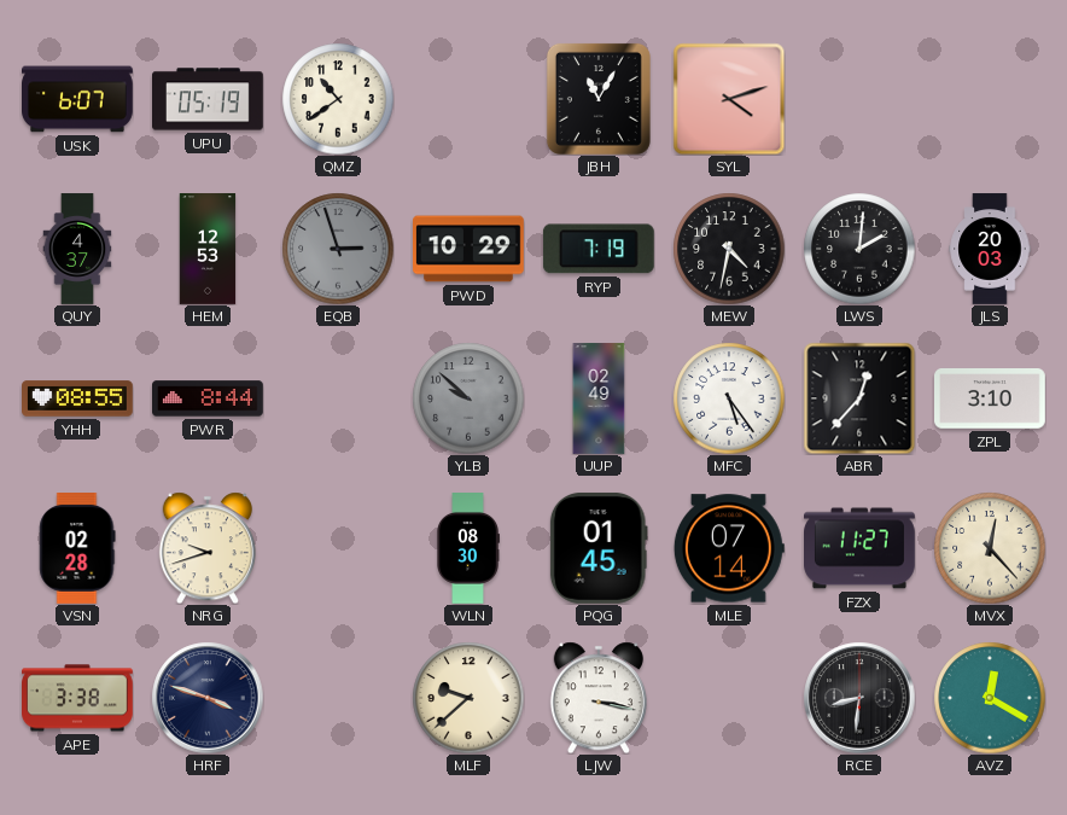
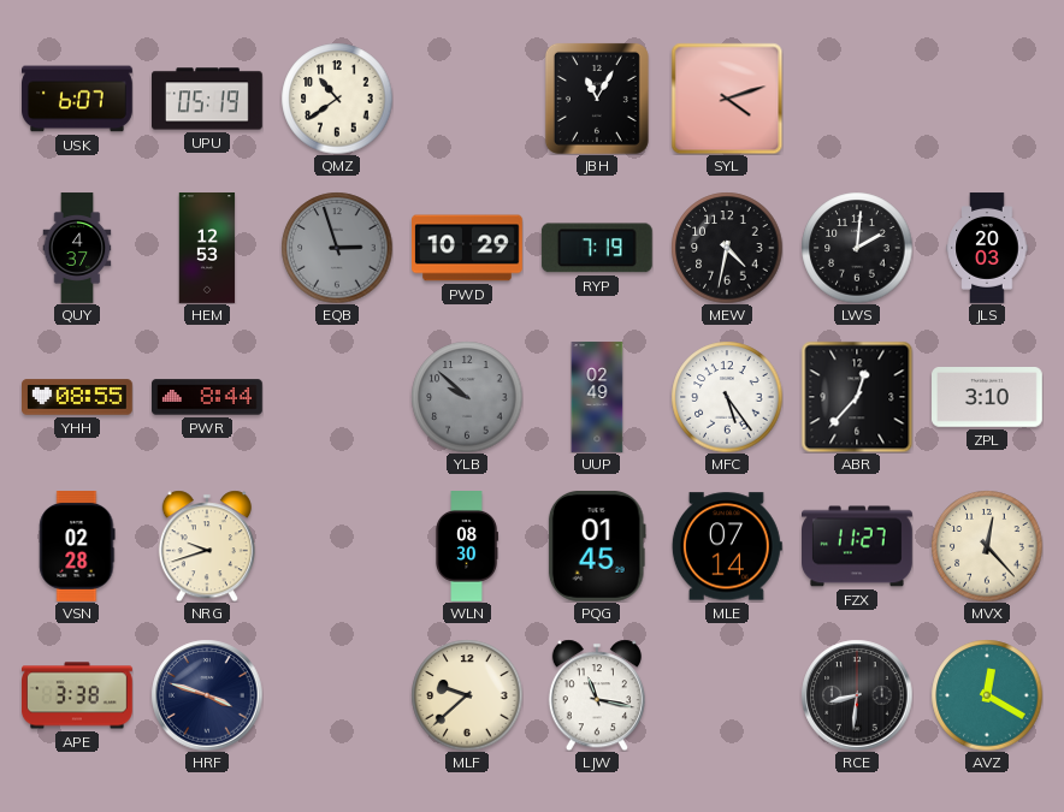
LJW: 3:17 -> 11:17 (597, 695)
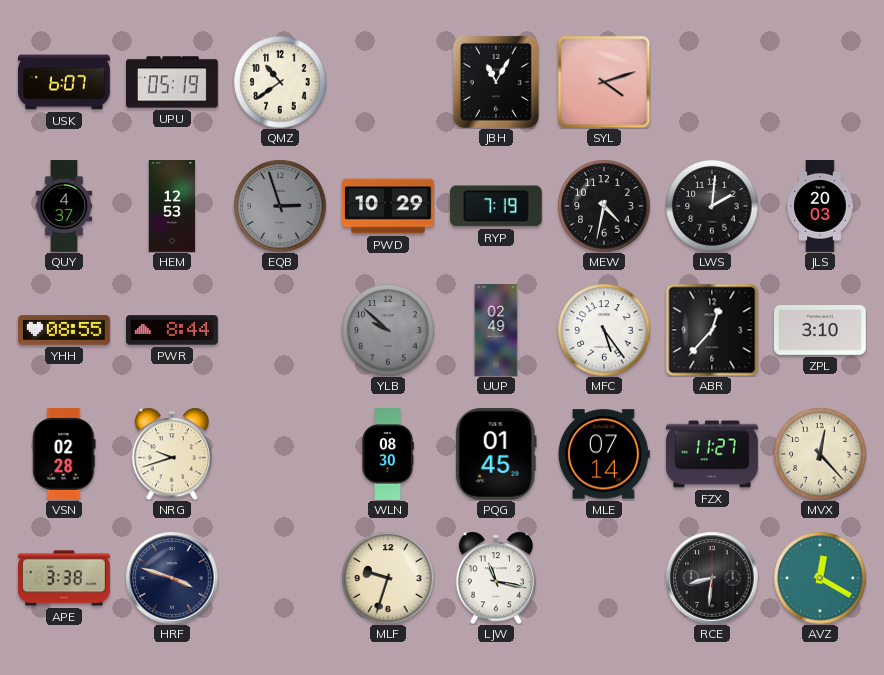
MLF: 9:38 -> 9:33 (388, 578)
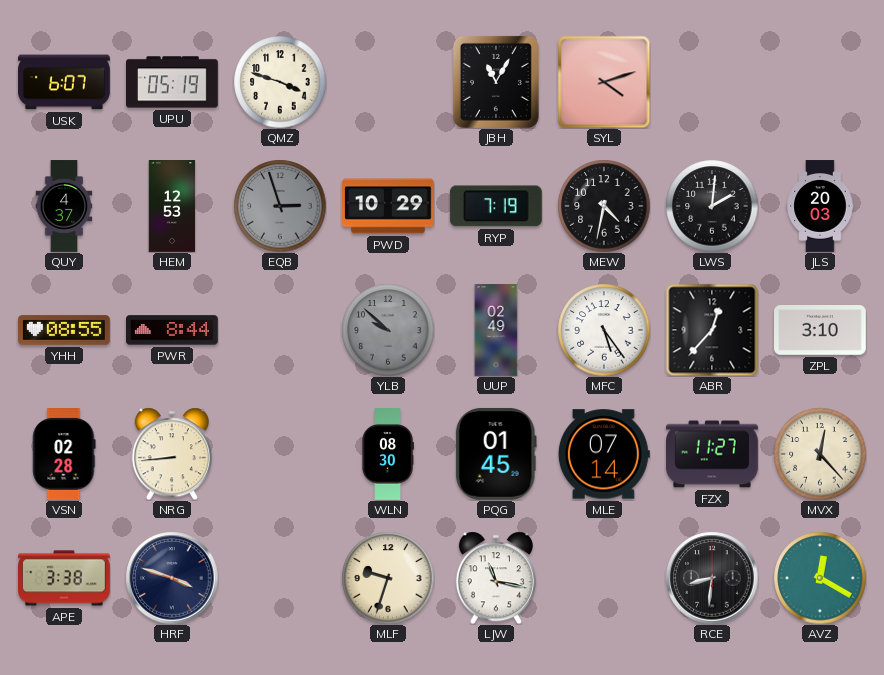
QMZ: 10:39 -> 3:48 (280, 82)
NRG: 9:42 -> 8:44 (172, 454)
